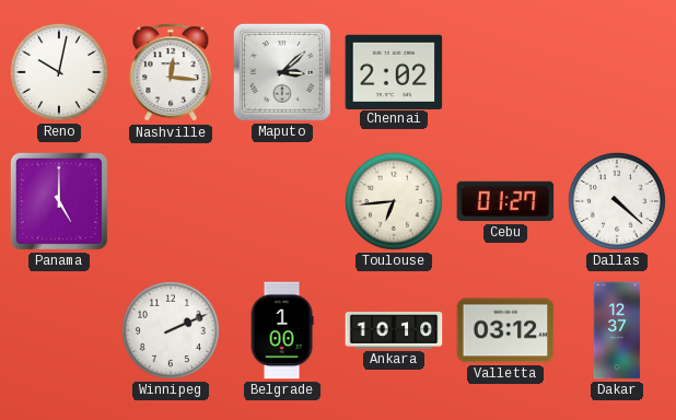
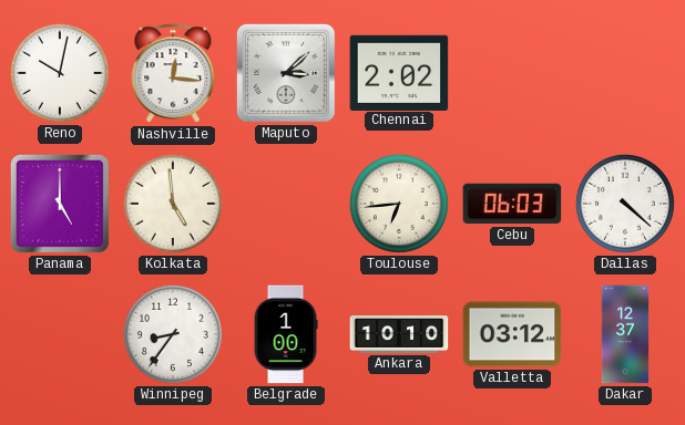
Kolkata: none -> 4:59 (173, 204)
Cebu: 01:27 -> 06:03 (512, 204)
Winnipeg: 2:11 -> 8:36 (173, 334)
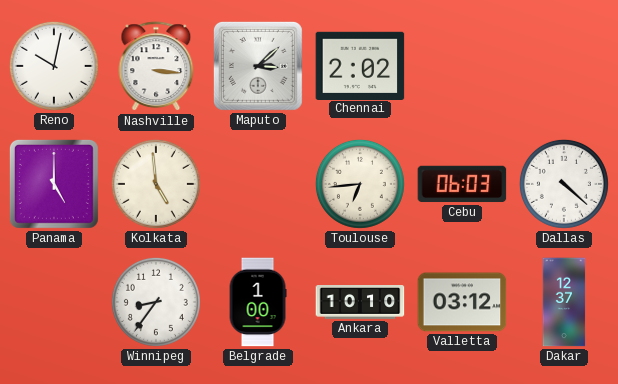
Nashville: 12:16 -> 3:16 (156, 67)
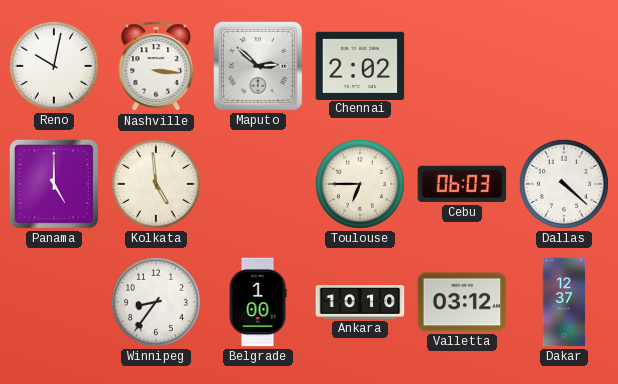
Maputo: 3:08 -> 2:52 (258, 66)
Toulouse: 6:44 -> 6:45 (360, 184)
